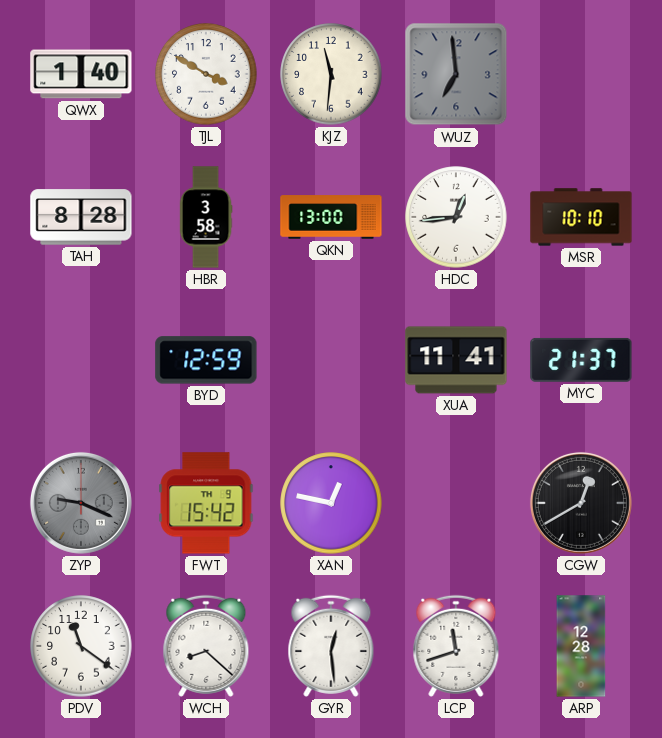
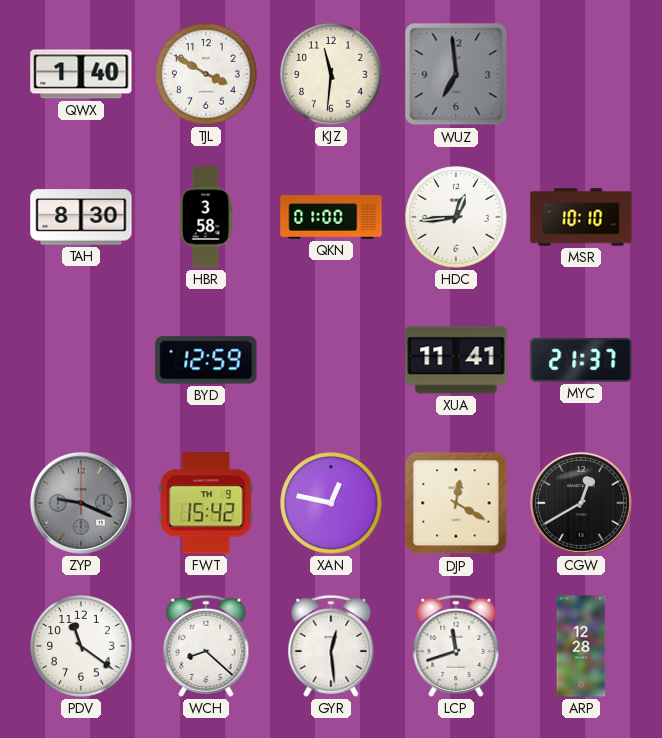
TAH: 8:28 -> 8:30 (81, 217)
QKN: 13:00 -> 01:00 (331, 217)
DJP: none -> 12:20 (456, 503)
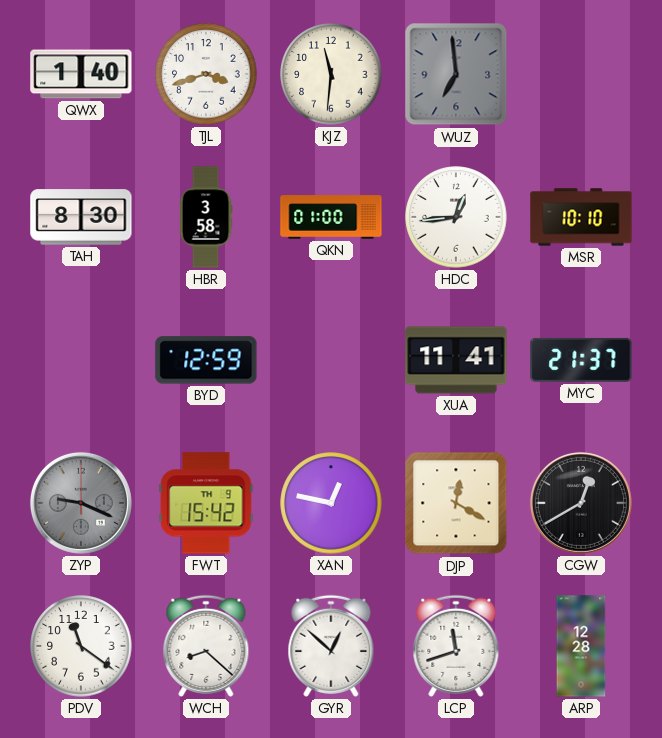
TJL: 3:50 -> 3:42 (206, 74)
GYR: 12:29 -> 12:52 (331, 646)
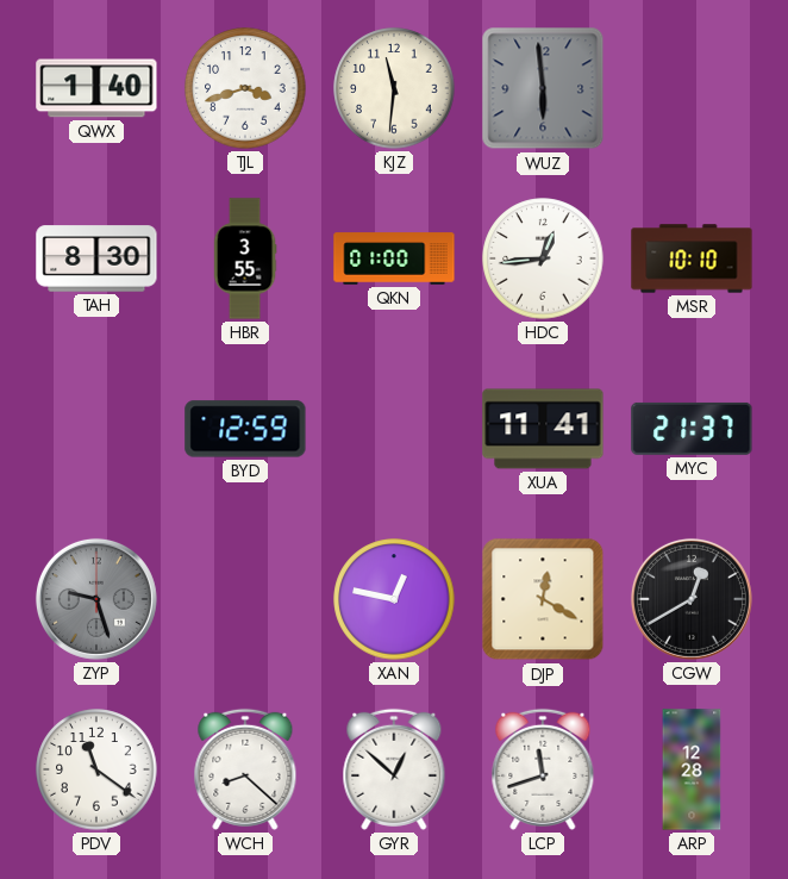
WUZ: 6:59 -> 5:59 (543, 88)
HBR: 3:58 -> 3:55 (245, 258)
ZYP: 9:19 -> 9:27 (96, 599)
FWT: 15:42 -> none (206, 503)
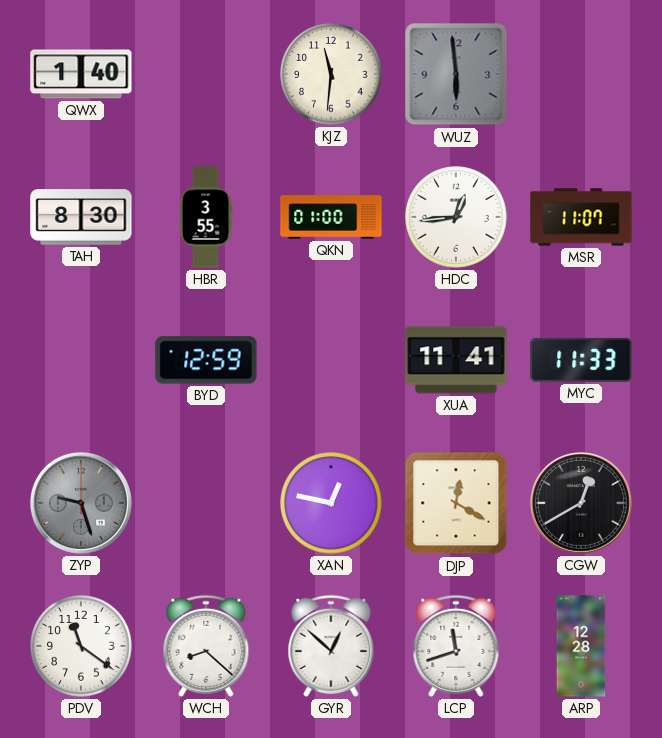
TJL: 3:42 -> none (245, 88)
MSR: 10:10 -> 11:07 (581, 217)
MYC: 21:37 -> 11:33 (581, 360)
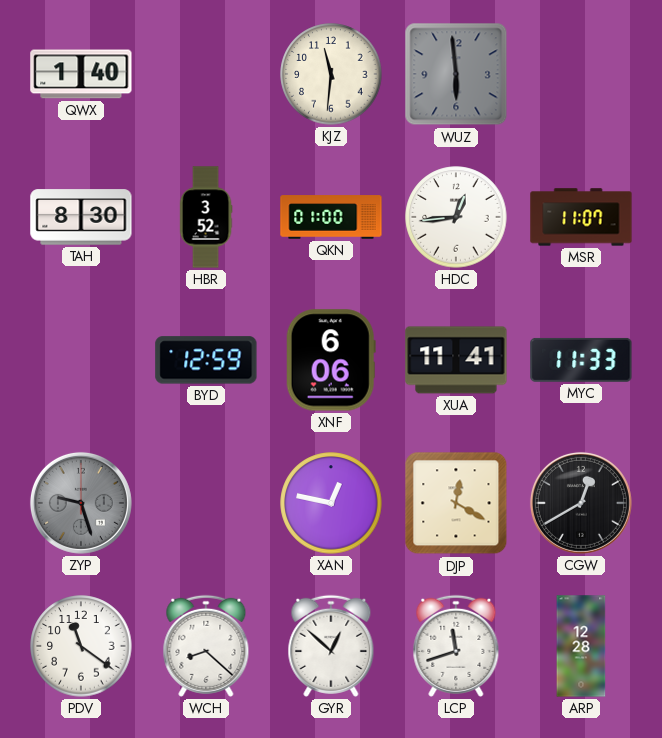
HBR: 3:55 -> 3:52 (206, 217)
XNF: none -> 6:06 (331, 360)
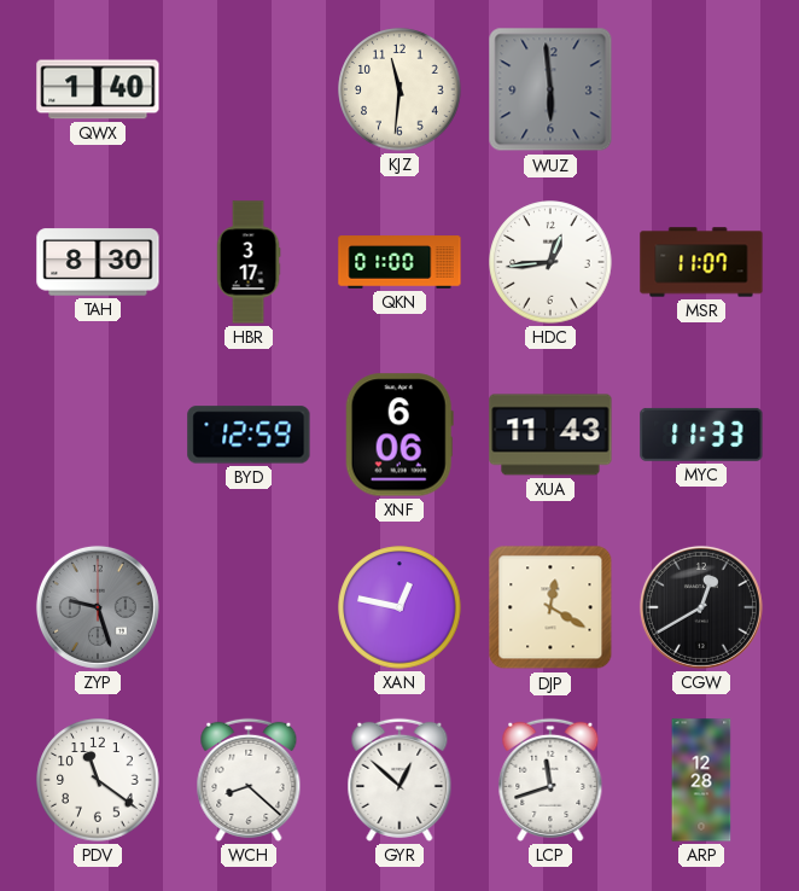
HBR: 3:52 -> 3:17 (249, 262)
XUA: 11:41 -> 11:43 (550, 435)
